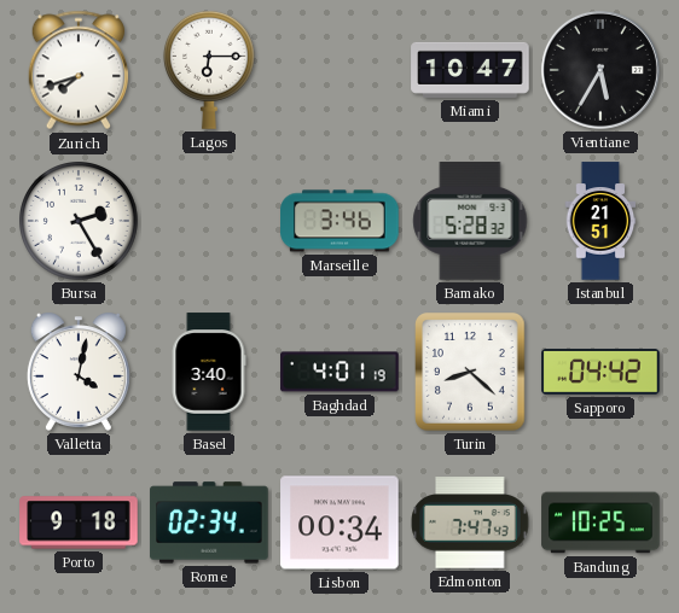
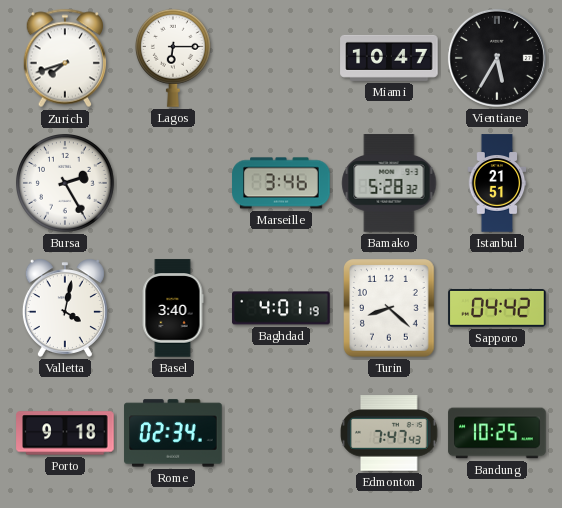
Lisbon: 00:34 -> none (339, 522)
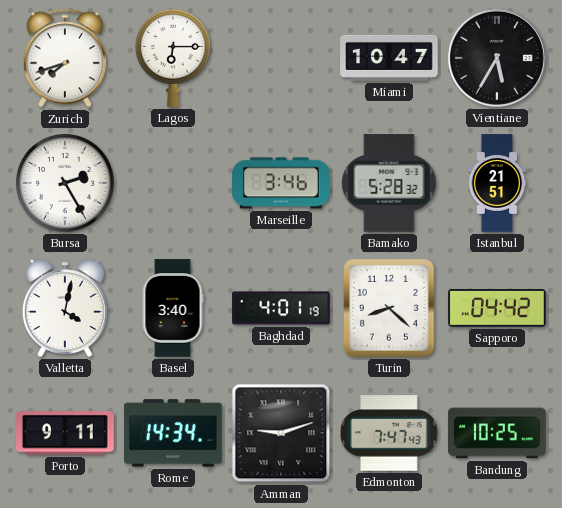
Porto: 9:18 -> 9:11 (65, 433)
Rome: 02:34 -> 14:34 (173, 433)
Amman: none -> 9:12 (281, 433)
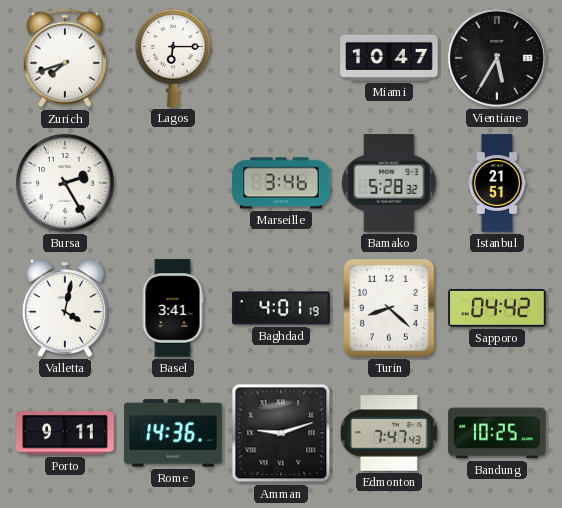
Basel: 3:40 -> 3:41 (173, 308)
Rome: 14:34 -> 14:36 (173, 433)
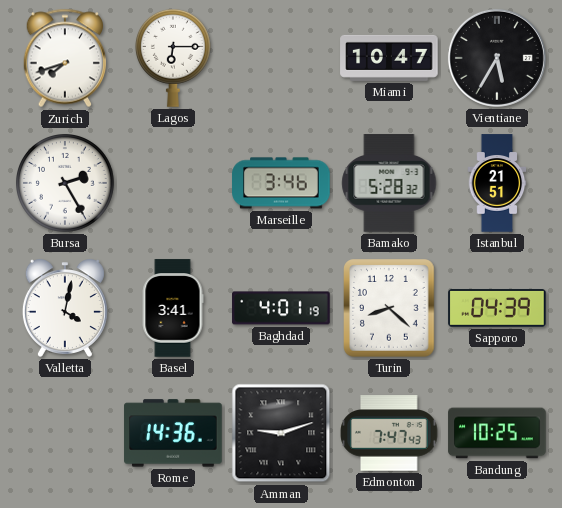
Sapporo: 04:42 -> 04:39 (497, 309)
Porto: 9:11 -> none (65, 433)
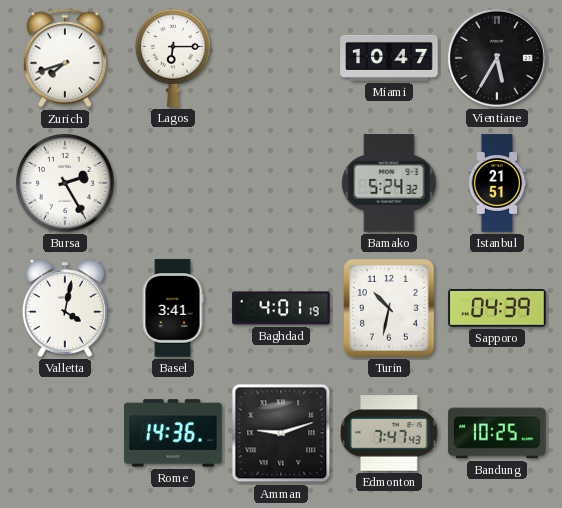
Marseille: 3:46 -> none (281, 183)
Bamako: 5:28 -> 5:24 (389, 183)
Turin: 8:22 -> 10:32 (390, 308)
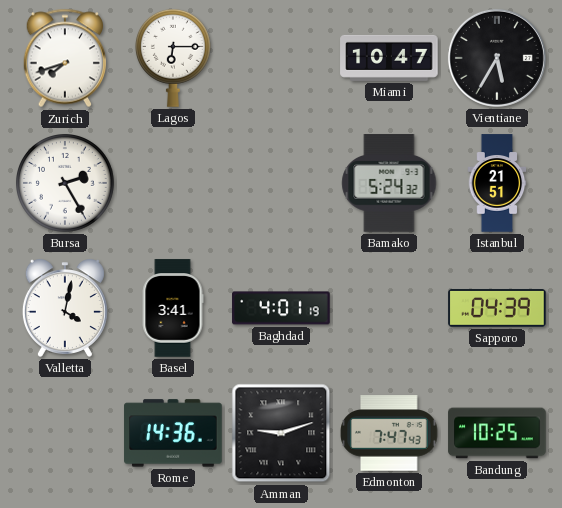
Turin: 10:32 -> none (390, 308)
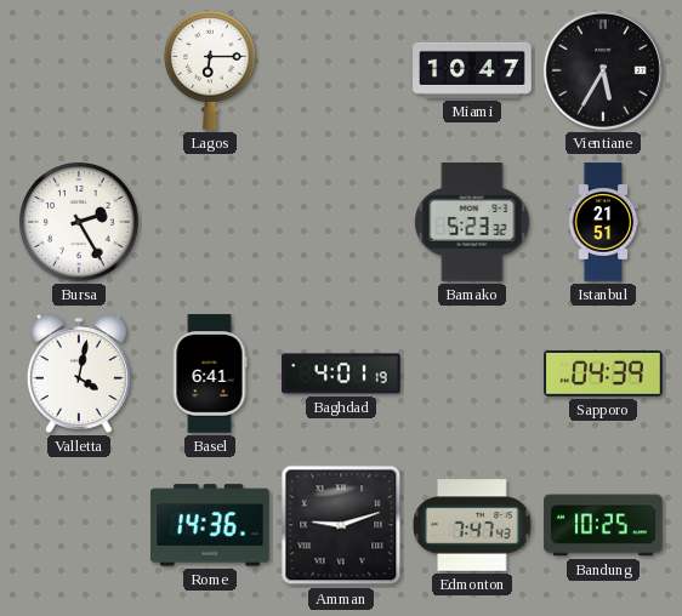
Zurich: 7:42 -> none (65, 58)
Bamako: 5:24 -> 5:23 (472, 222)
Basel: 3:41 -> 6:41 (210, 373)
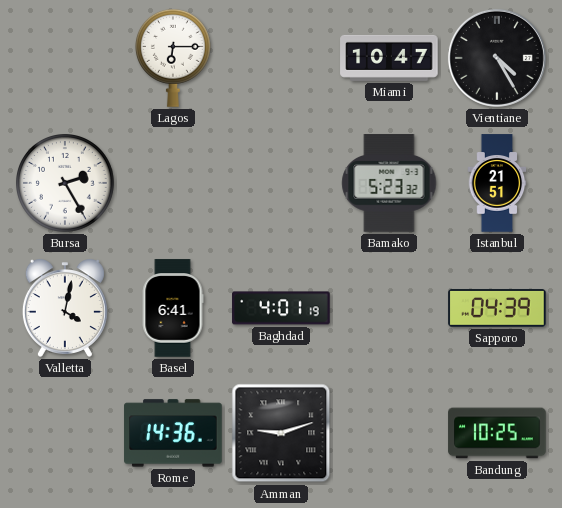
Vientiane: 5:35 -> 4:25 (497, 58)
Edmonton: 7:47 -> none (472, 525)
